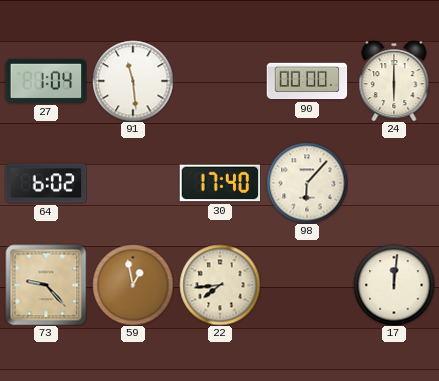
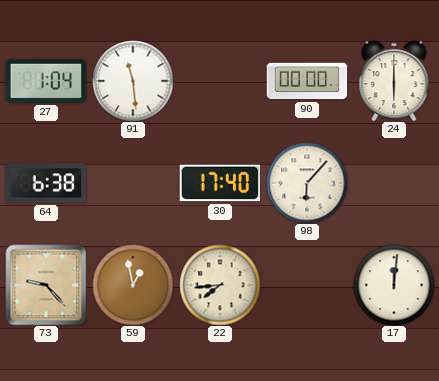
64: 6:02 -> 6:38 (46, 183)
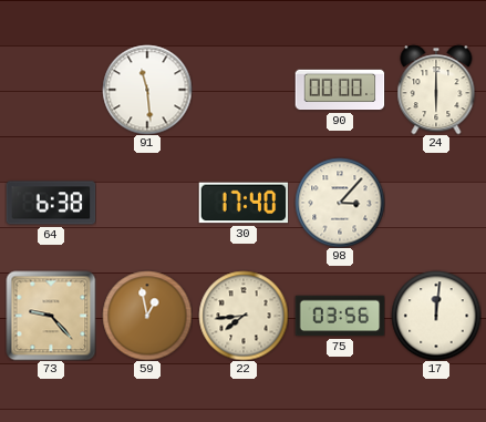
27: 1:04 -> none (46, 81)
98: 6:07 -> 3:07 (340, 203)
75: none -> 03:56 (340, 316)
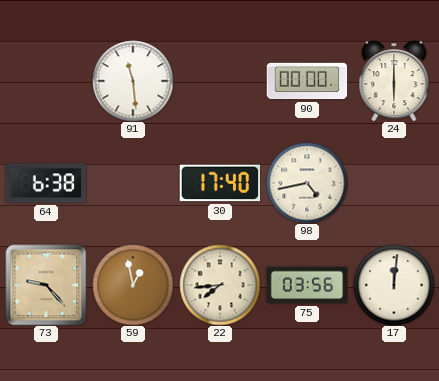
98: 3:07 -> 4:43 (307, 183)
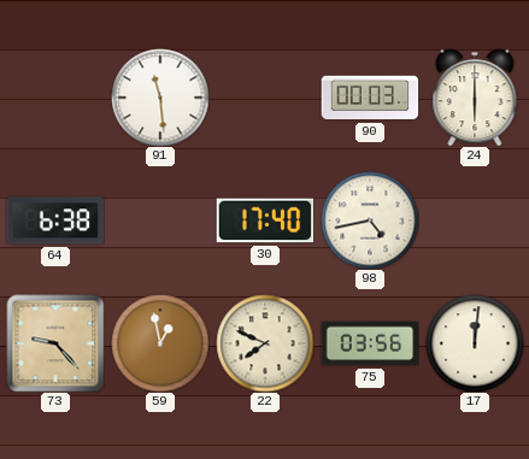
90: 00:00 -> 00:03 (370, 98)
22: 7:44 -> 7:49 (265, 343)
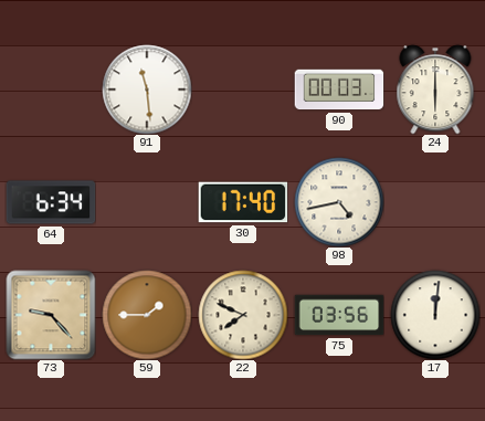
64: 6:38 -> 6:34 (51, 202)
59: 12:58 -> 1:45 (147, 315)
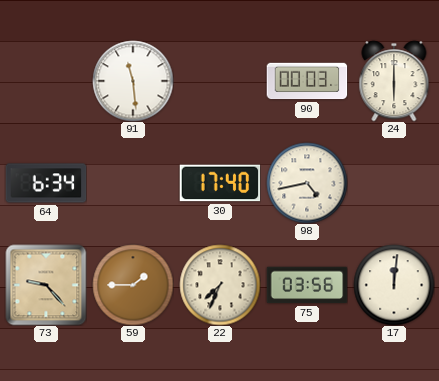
22: 7:49 -> 7:34 (220, 285)
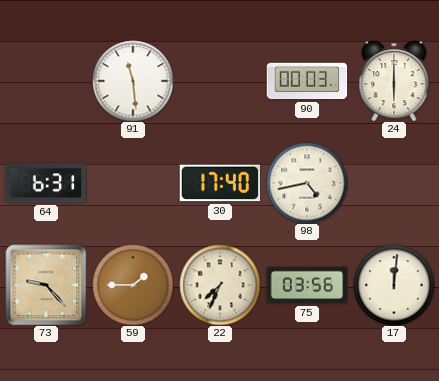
64: 6:34 -> 6:31 (46, 183)
